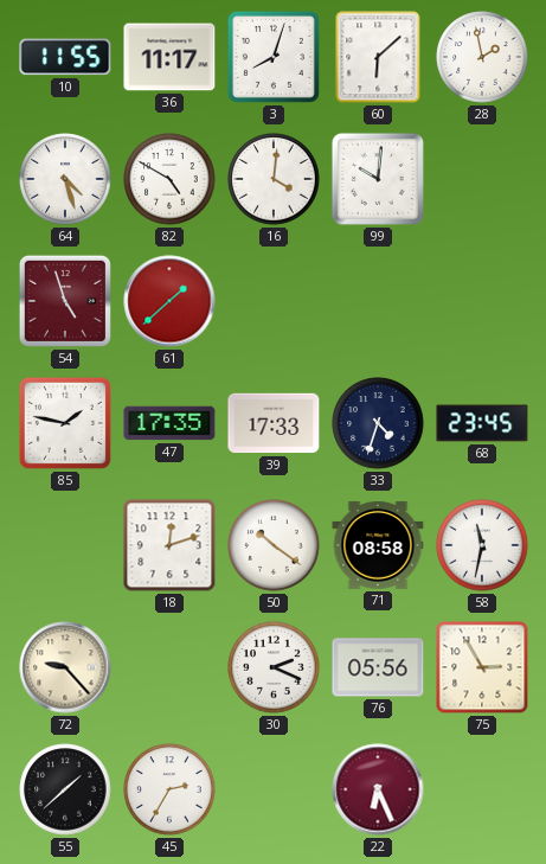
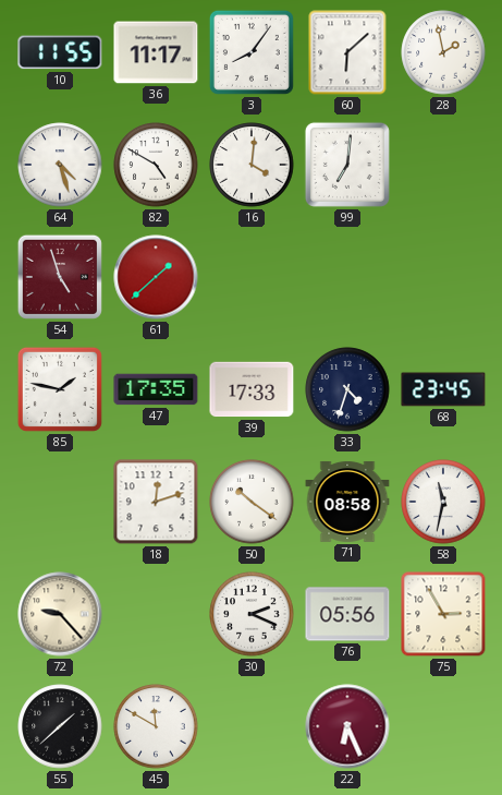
3: 8:03 -> 8:06 (252, 52)
99: 10:01 -> 7:01 (347, 165)
45: 2:35 -> 11:50 (156, 726)
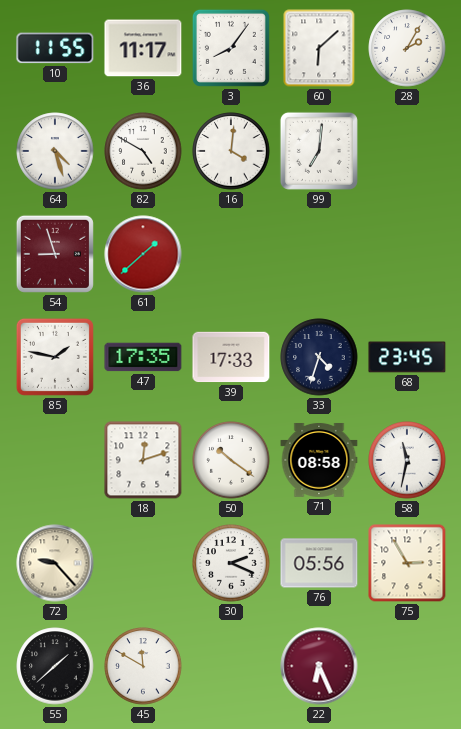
28: 1:58 -> 2:05 (407, 48)
54: 4:57 -> 8:57 (55, 254)
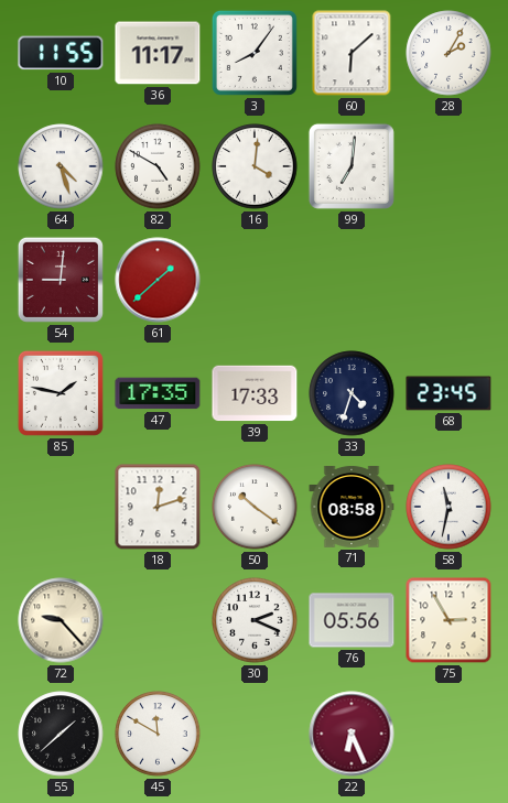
54: 8:57 -> 9:01 (61, 280)
